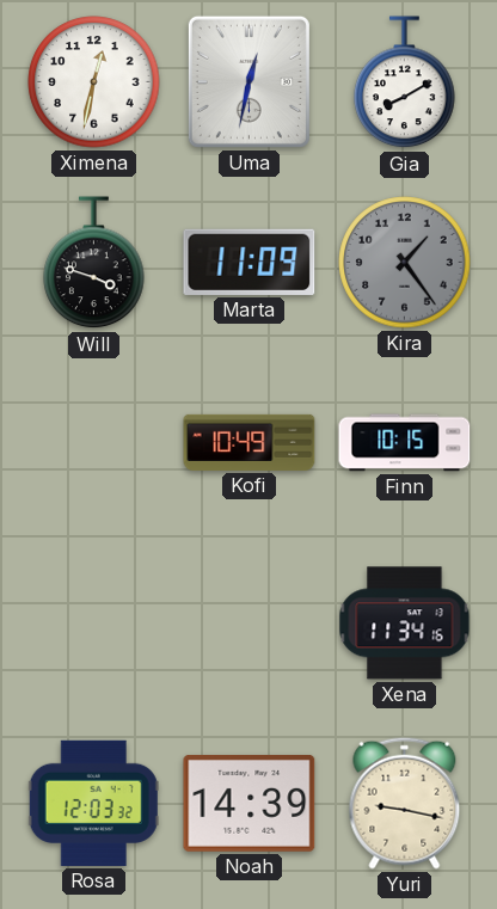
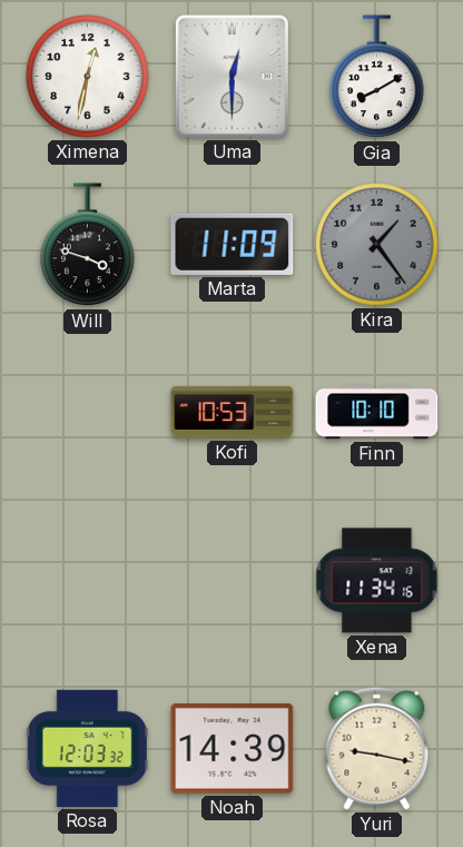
Uma: 12:32 -> 12:30 (231, 76)
Kofi: 10:49 -> 10:53 (233, 412)
Finn: 10:15 -> 10:10 (377, 413)
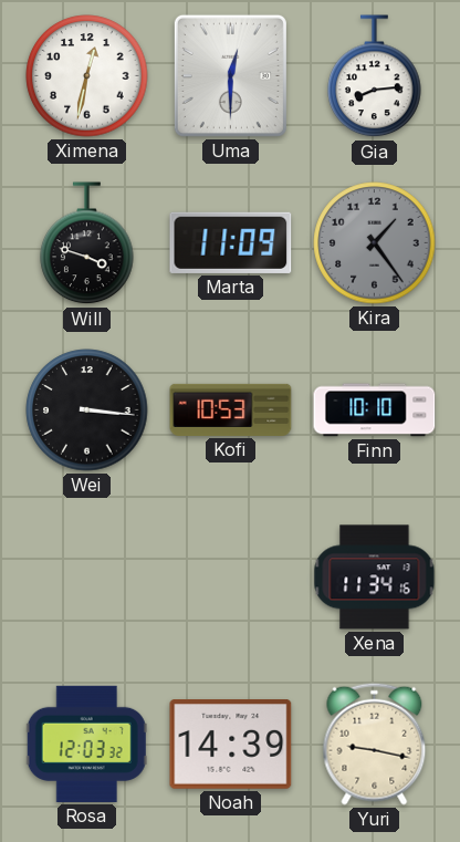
Gia: 8:10 -> 8:14 (375, 76)
Wei: none -> 3:16 (87, 410)
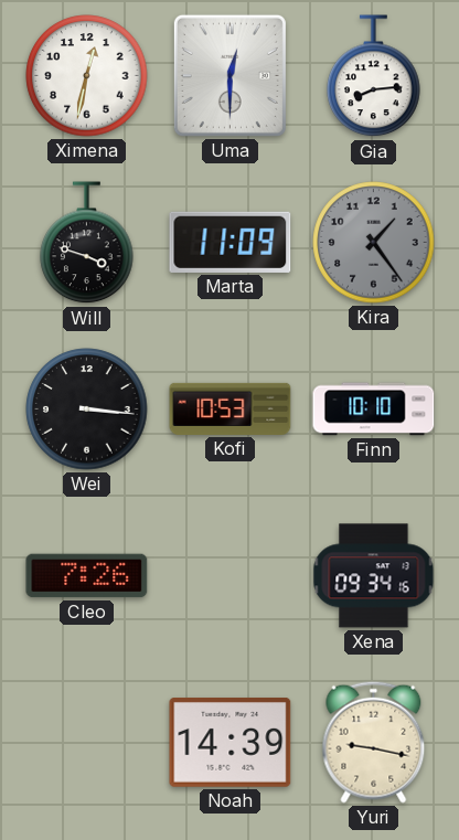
Cleo: none -> 7:26 (87, 576)
Xena: 11:34 -> 09:34 (374, 576)
Rosa: 12:03 -> none (86, 744)
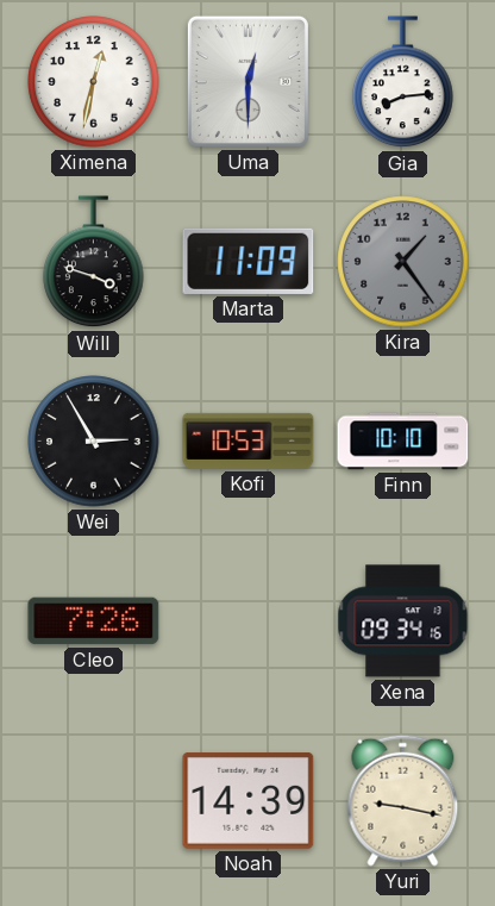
Wei: 3:16 -> 2:55 (94, 442)
